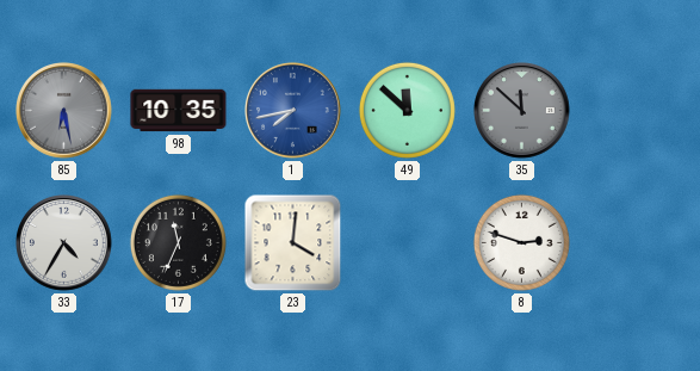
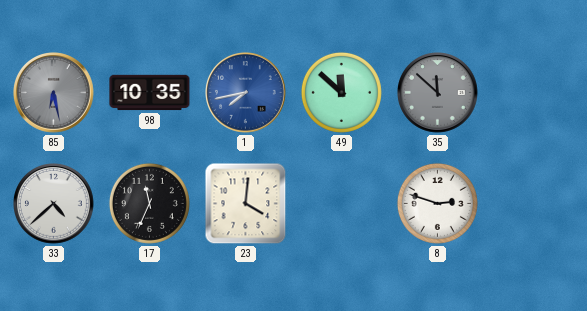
33: 4:35 -> 4:38 (54, 204)
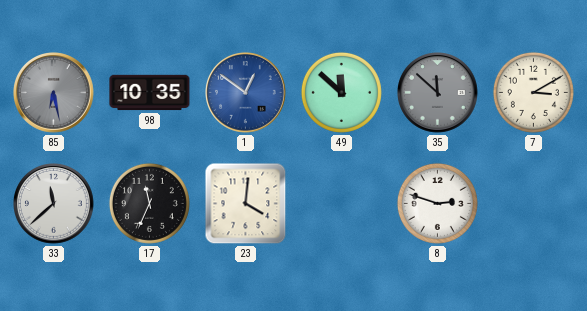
1: 7:43 -> 12:51 (246, 93)
7: none -> 3:10 (533, 92)
33: 4:38 -> 11:38 (54, 204)
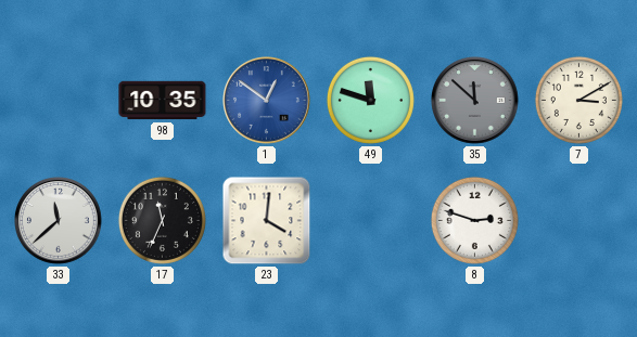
85: 6:28 -> none (54, 93)
49: 11:52 -> 11:48 (370, 100)
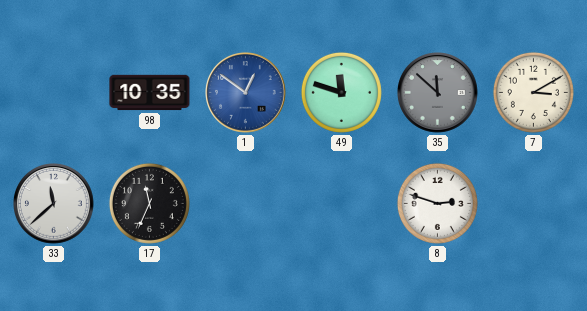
23: 4:01 -> none (267, 221)
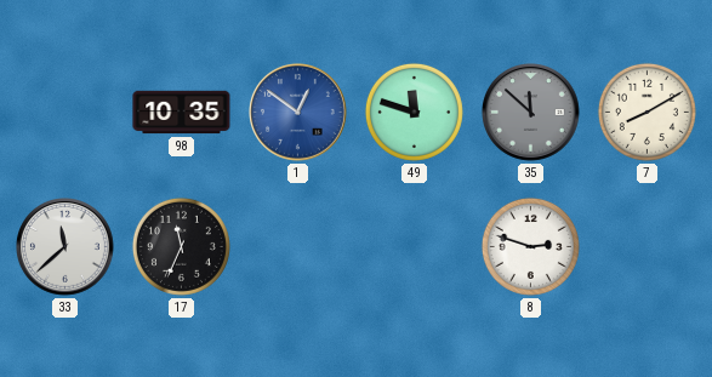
7: 3:10 -> 8:10 (647, 112)
